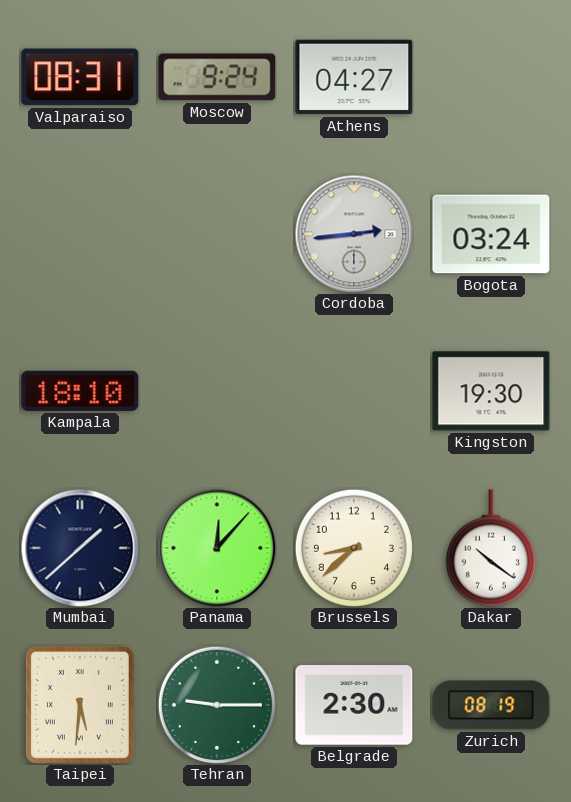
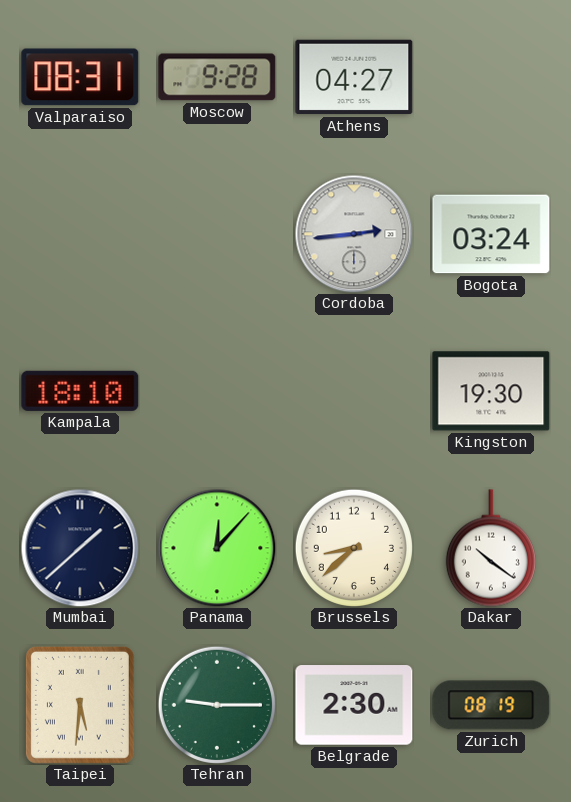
Moscow: 9:24 -> 9:28 (217, 77)
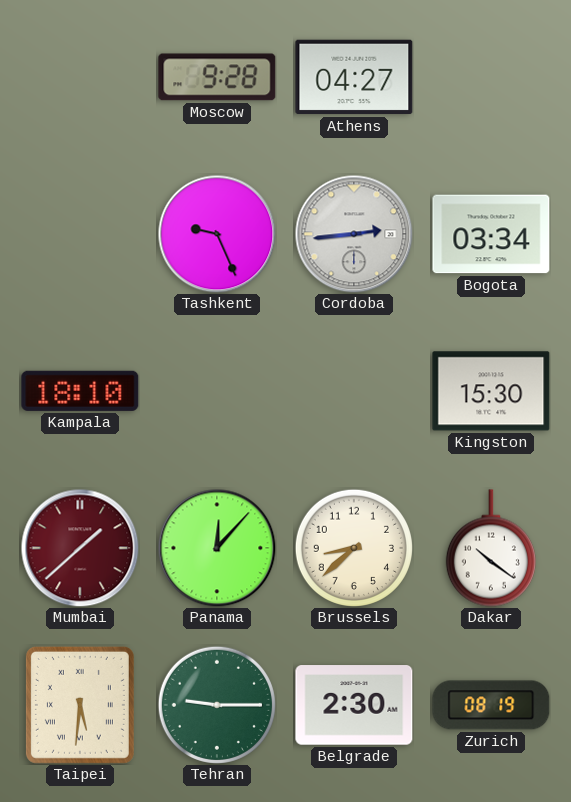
Valparaiso: 08:31 -> none (80, 77)
Tashkent: none -> 9:26 (217, 234)
Bogota: 03:24 -> 03:34 (491, 234)
Kingston: 19:30 -> 15:30 (491, 391)
Mumbai dial: navy -> burgundy (80, 548)
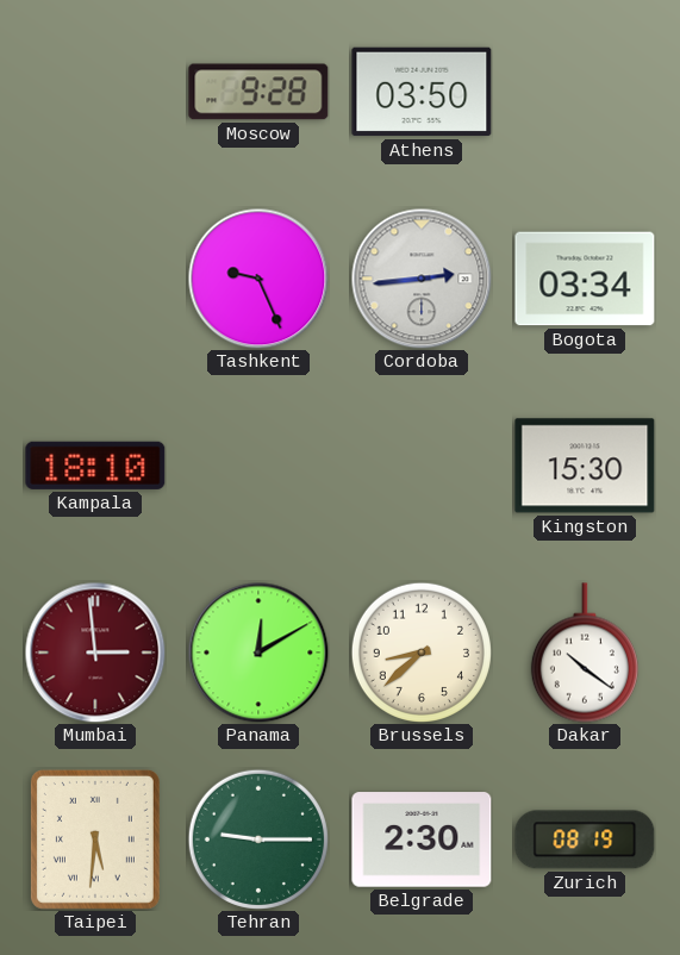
Athens: 04:27 -> 03:50 (422, 92)
Mumbai: 1:38 -> 2:59 (95, 653)
Panama: 12:07 -> 12:10 (258, 653)
